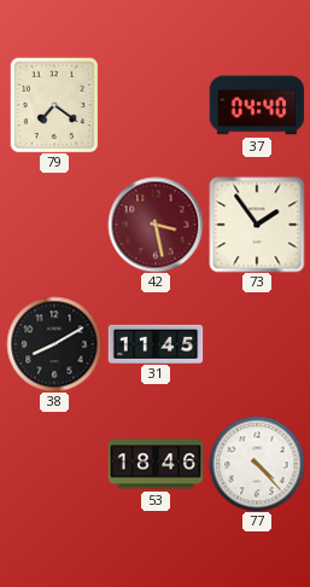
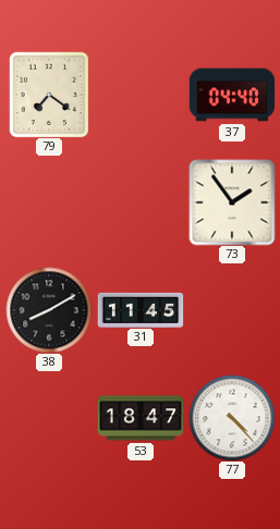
42: 3:28 -> none (156, 225)
53: 18:46 -> 18:47 (141, 418)
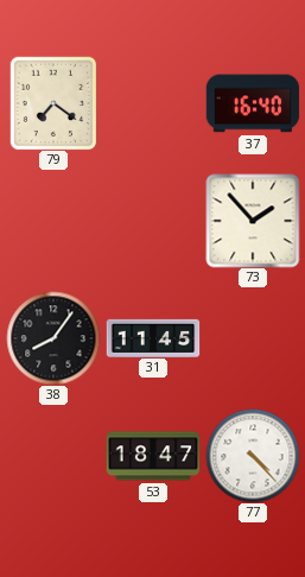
37: 04:40 -> 16:40 (253, 103)
73: 1:54 -> 1:53 (253, 221)
38: 8:10 -> 8:06 (53, 338)
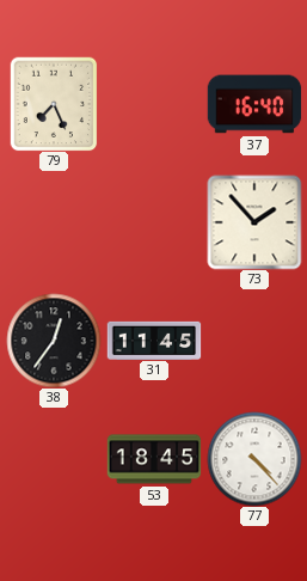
79: 7:21 -> 7:26 (54, 104)
38: 8:06 -> 12:36 (54, 341)
53: 18:47 -> 18:45 (154, 459)
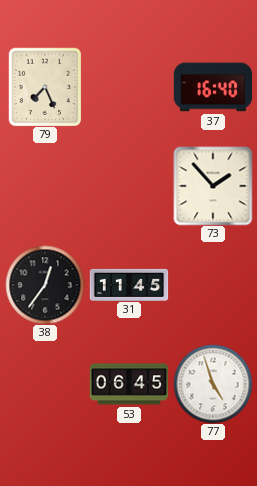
53: 18:45 -> 06:45 (129, 384)
77: 4:23 -> 4:57 (213, 384)
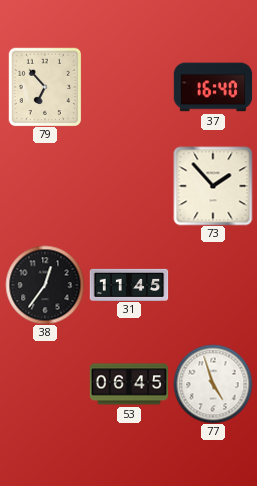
79: 7:26 -> 6:53 (45, 87)
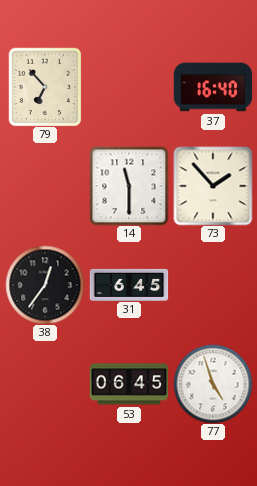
14: none -> 11:30 (129, 186)
31: 11:45 -> 6:45 (129, 284)
